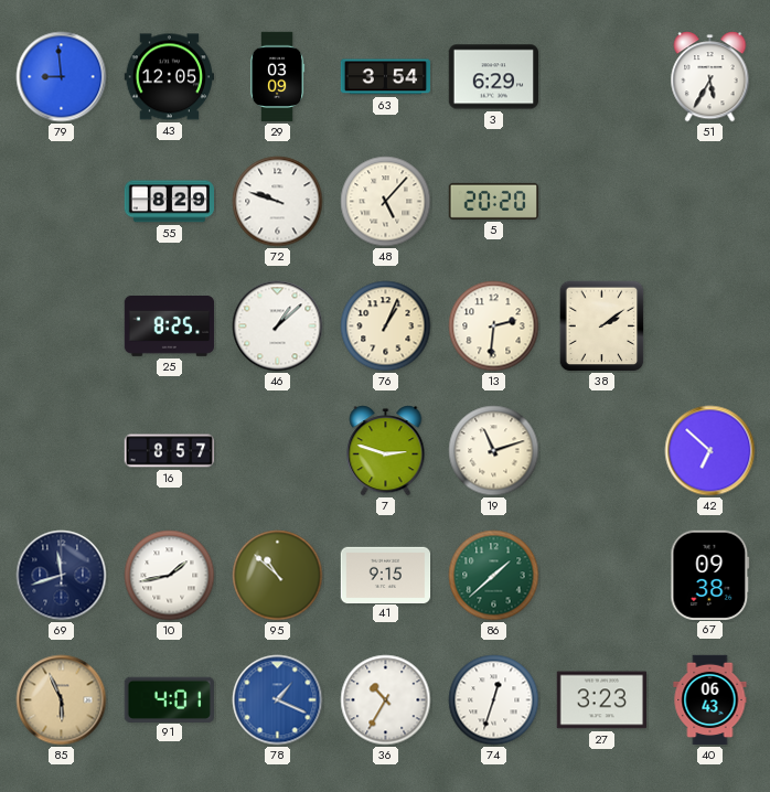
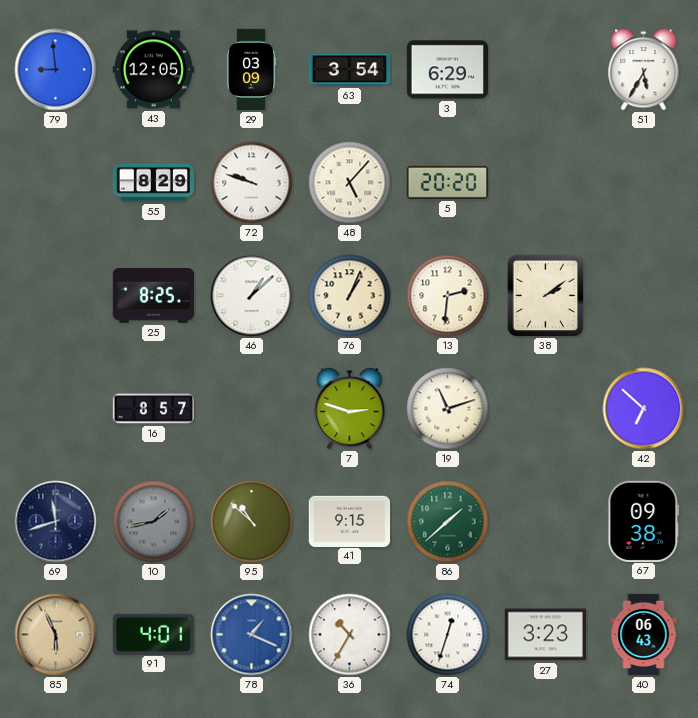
10 dial: white -> grey (154, 522)
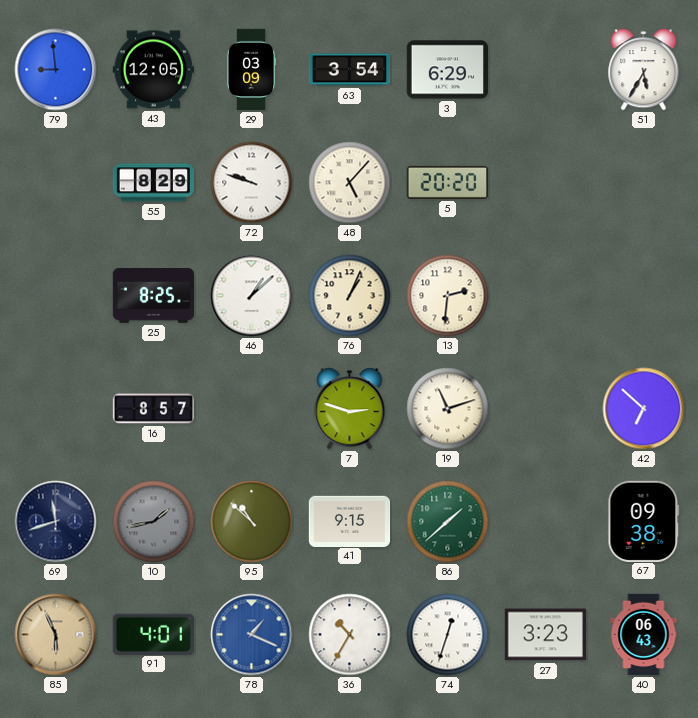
38: 2:09 -> none (546, 296)
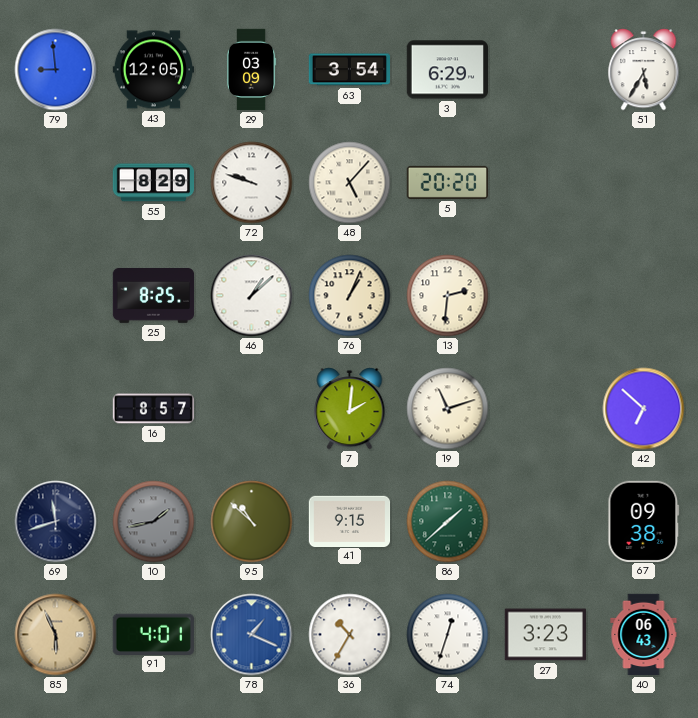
7: 2:48 -> 2:01 (350, 409)
